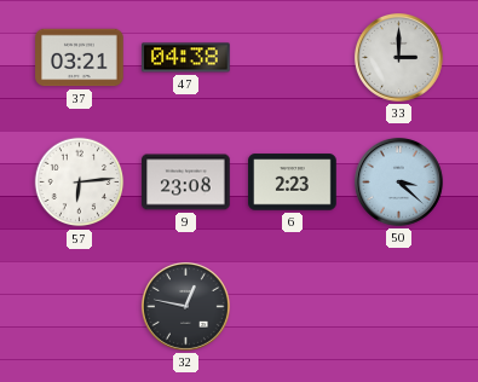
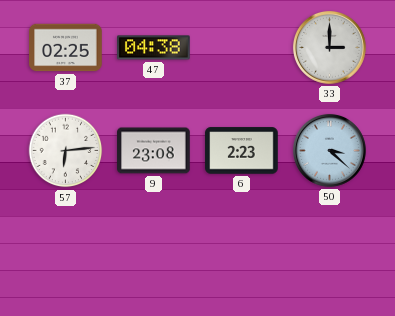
37: 03:21 -> 02:25 (66, 48)
32: 12:47 -> none (185, 306)
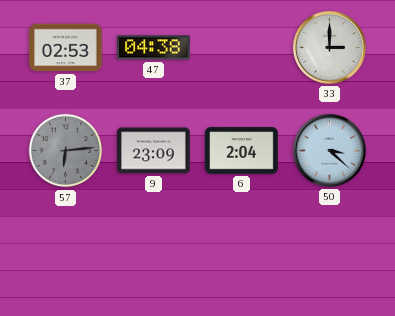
37: 02:25 -> 02:53 (66, 48)
57 dial: white -> grey (66, 151)
9: 23:08 -> 23:09 (154, 151)
6: 2:23 -> 2:04 (242, 151)
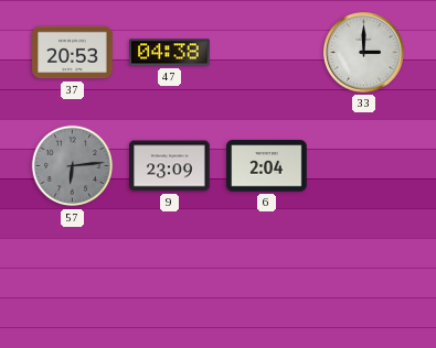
37: 02:53 -> 20:53 (73, 53)
50: 3:22 -> none (329, 150)
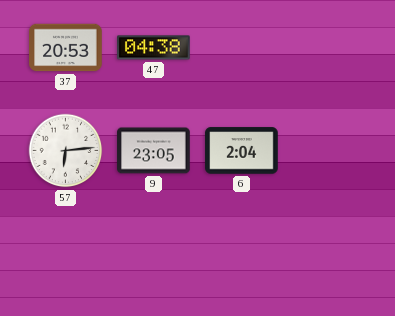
33: 3:00 -> none (363, 52)
57 dial: grey -> white (66, 151)
9: 23:09 -> 23:05 (154, 151)
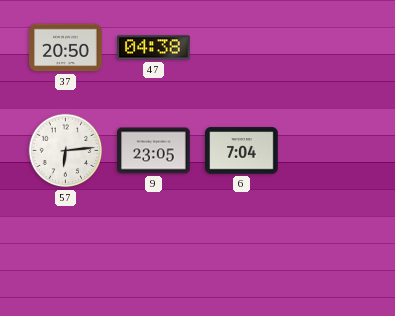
37: 20:53 -> 20:50 (66, 48)
6: 2:04 -> 7:04 (242, 151)
